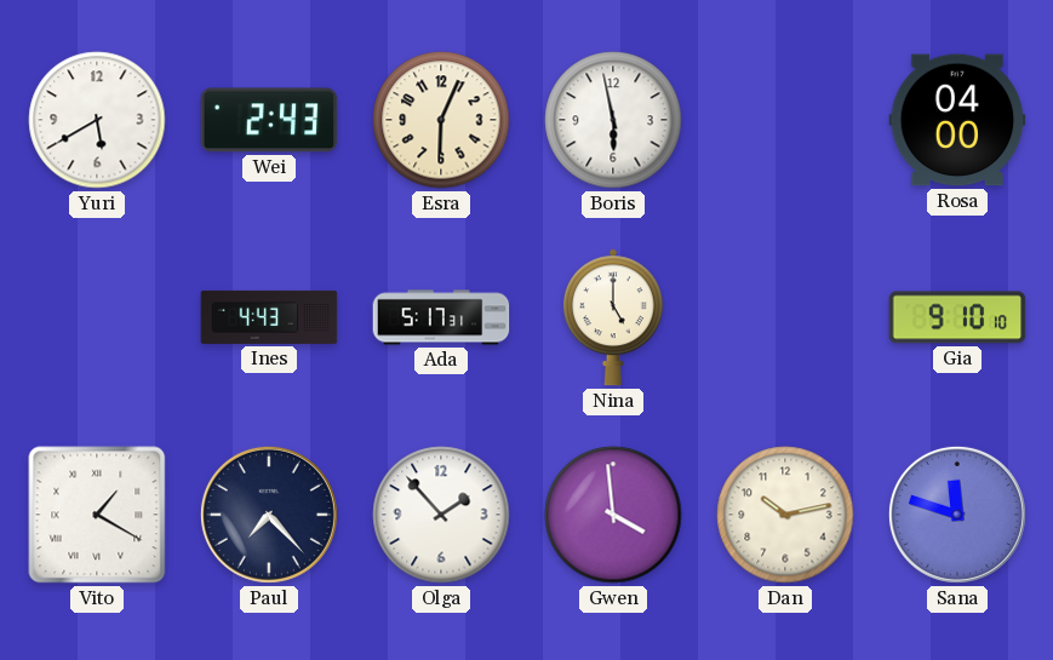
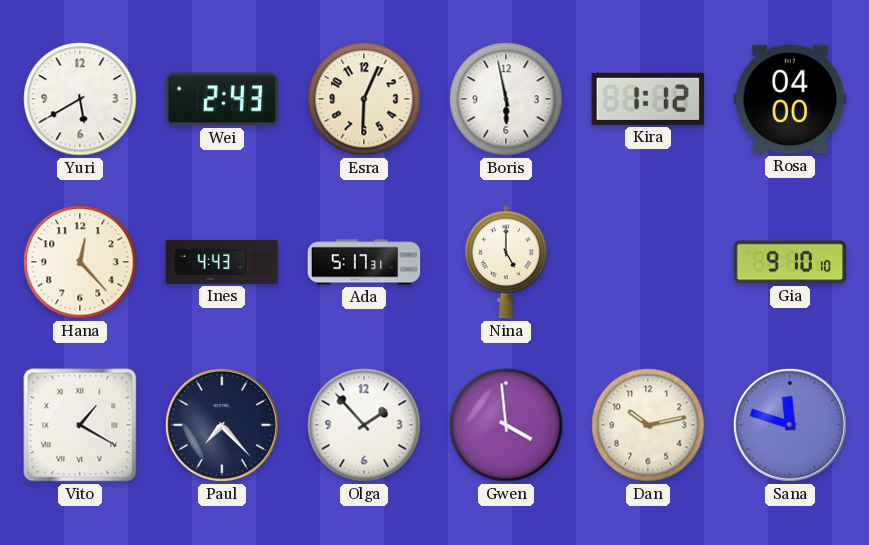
Kira: none -> 1:12 (648, 99)
Hana: none -> 12:23 (80, 262)
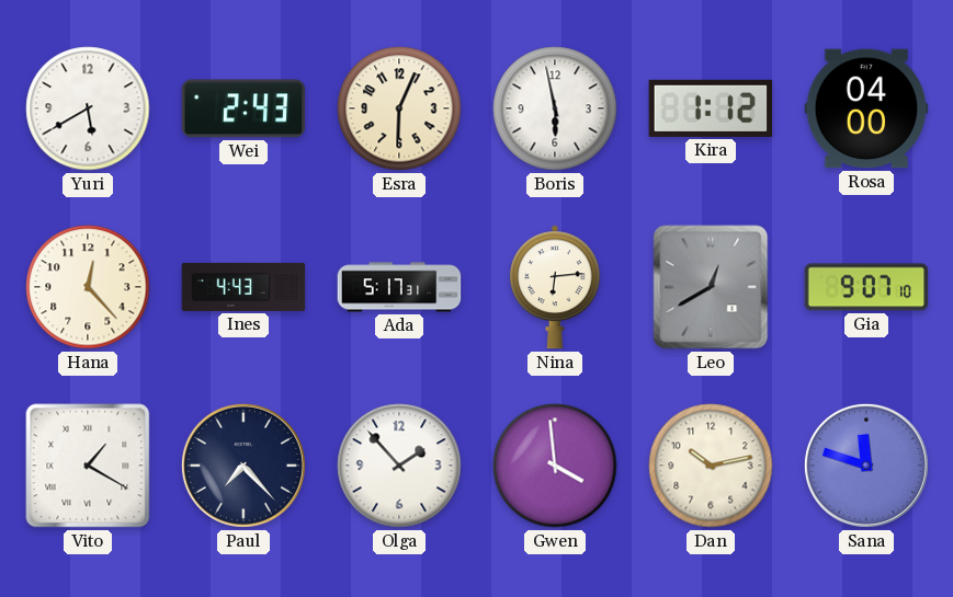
Nina: 5:00 -> 6:14 (555, 287)
Leo: none -> 12:40 (711, 287)
Gia: 9:10 -> 9:07 (866, 287)
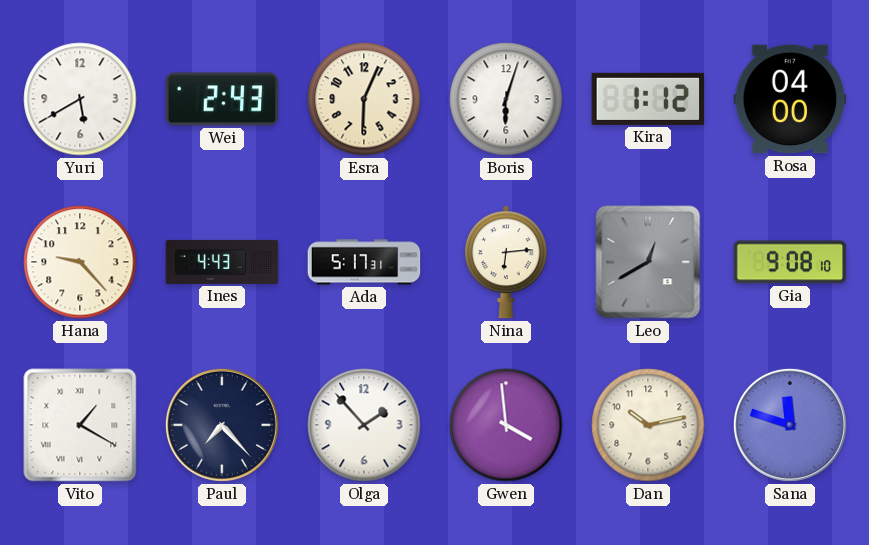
Boris: 5:58 -> 6:03 (506, 99)
Hana: 12:23 -> 9:23 (80, 262)
Gia: 9:07 -> 9:08 (790, 262)
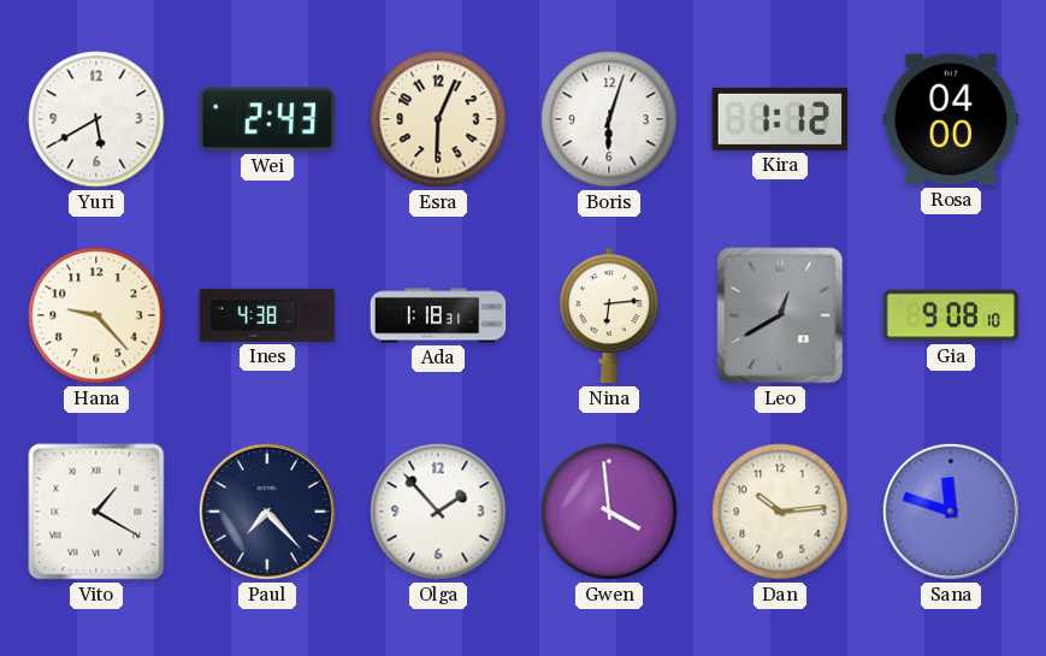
Ines: 4:43 -> 4:38 (267, 315)
Ada: 5:17 -> 1:18 (438, 315)
Dan: 10:13 -> 10:14 (780, 512)
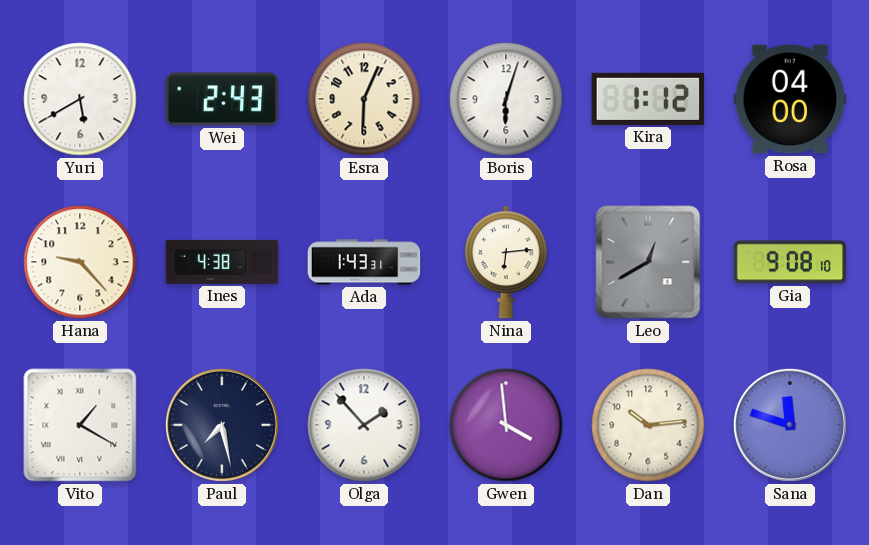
Ada: 1:18 -> 1:43 (364, 262)
Paul: 7:23 -> 7:28 (222, 425)
